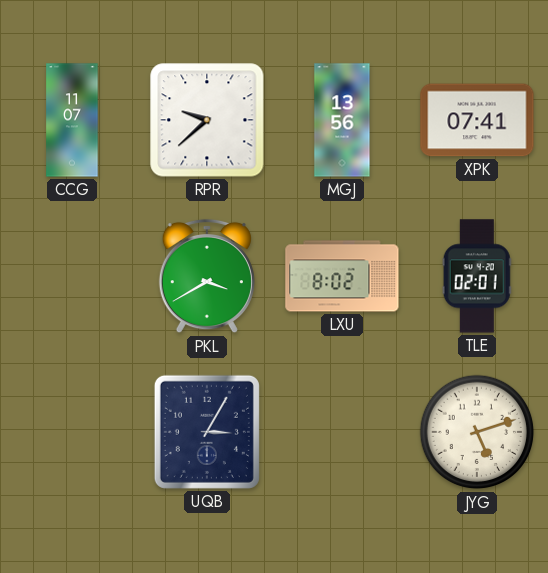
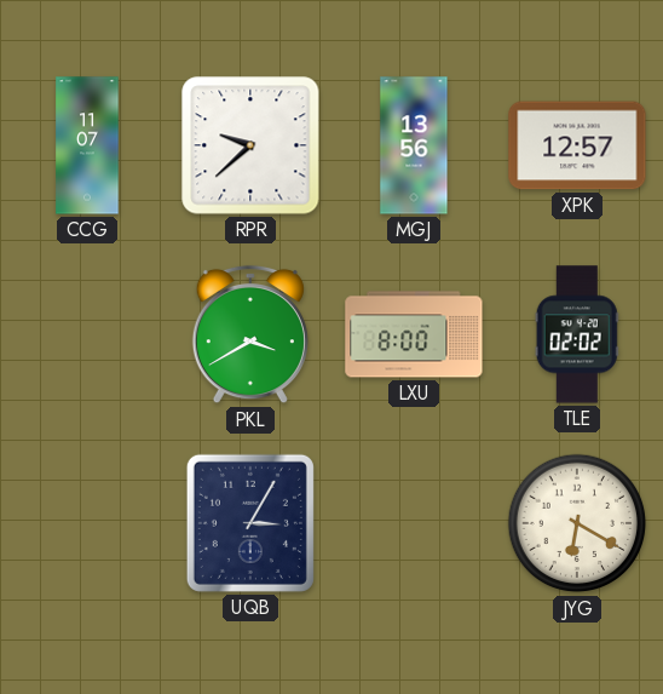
XPK: 07:41 -> 12:57 (577, 145)
LXU: 8:02 -> 8:00 (414, 334)
TLE: 02:01 -> 02:02 (577, 334)
JYG: 5:12 -> 6:20 (577, 523)
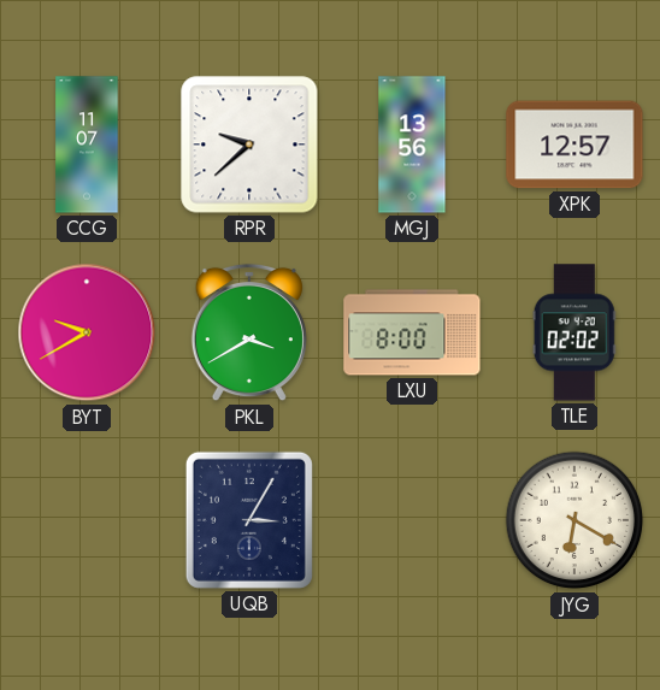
BYT: none -> 9:40 (87, 332)
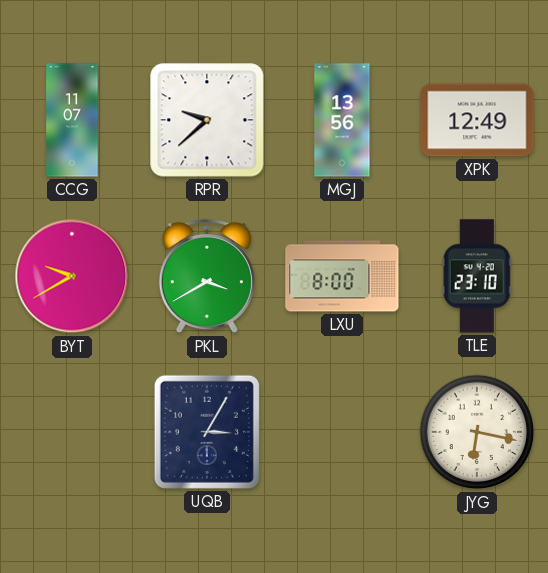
XPK: 12:57 -> 12:49 (477, 120)
TLE: 02:02 -> 23:10 (477, 276)
JYG: 6:20 -> 6:17 (477, 432)
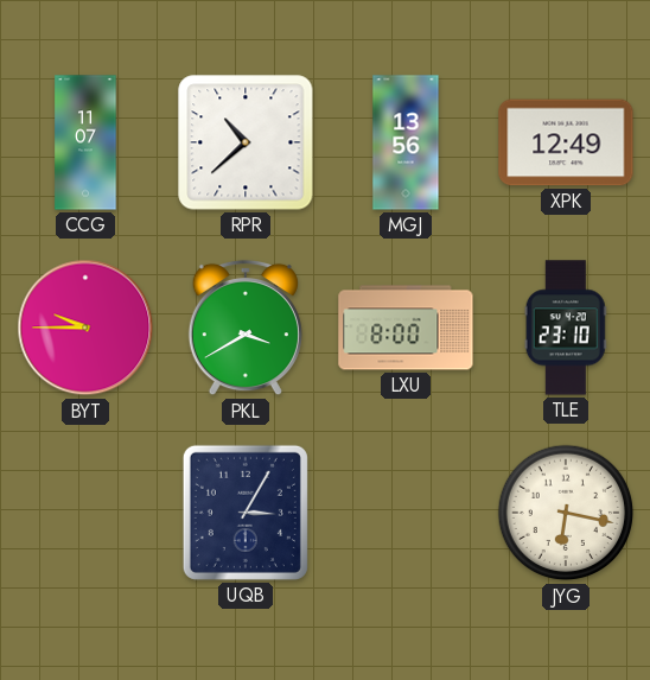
RPR: 9:38 -> 10:38 (246, 142)
BYT: 9:40 -> 9:45 (85, 328)
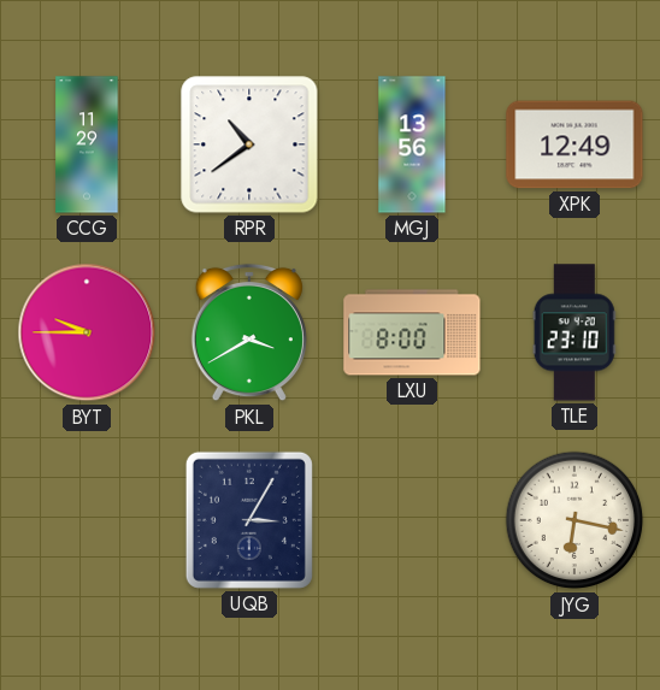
CCG: 11:07 -> 11:29 (87, 145)
RPR: 10:38 -> 10:39 (249, 145)
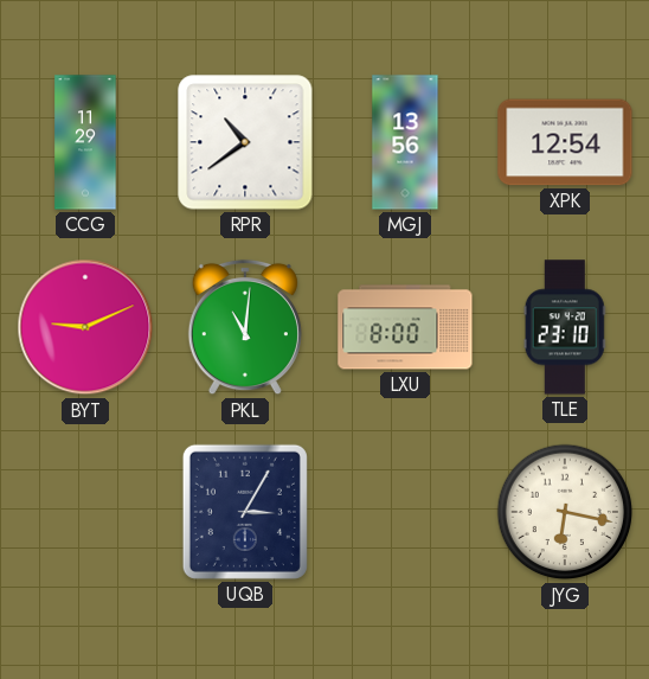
XPK: 12:49 -> 12:54 (565, 142)
BYT: 9:45 -> 9:11 (85, 327)
PKL: 3:40 -> 11:01 (245, 327)
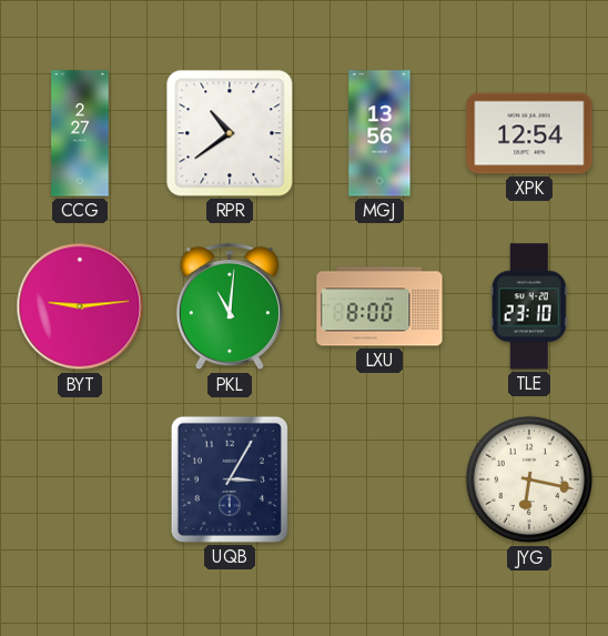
CCG: 11:29 -> 2:27 (80, 133)
BYT: 9:11 -> 9:14 (80, 306)
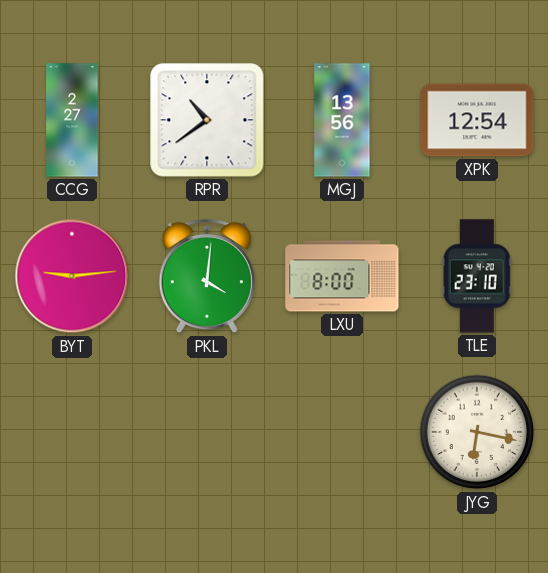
PKL: 11:01 -> 4:01 (207, 276)
UQB: 3:05 -> none (230, 479)
